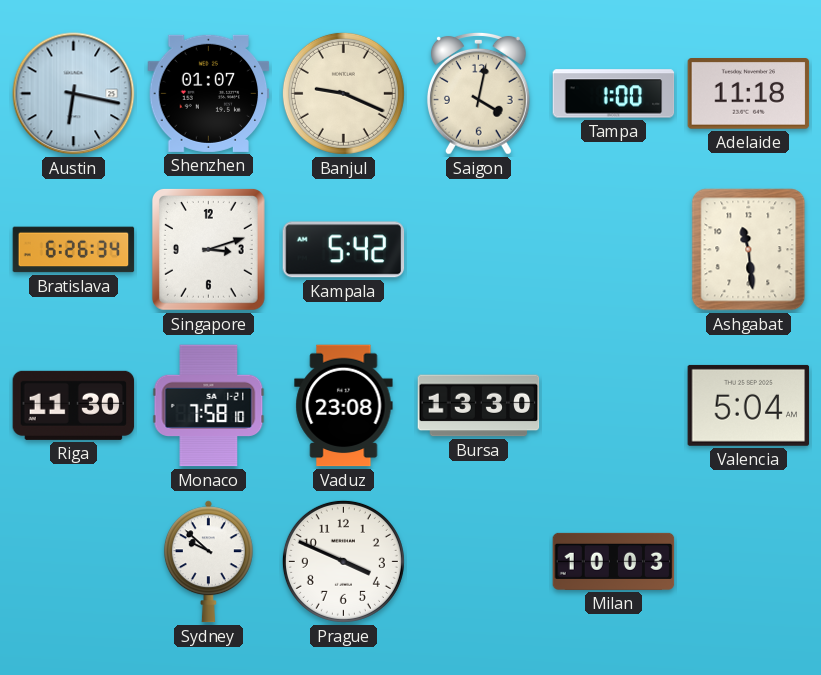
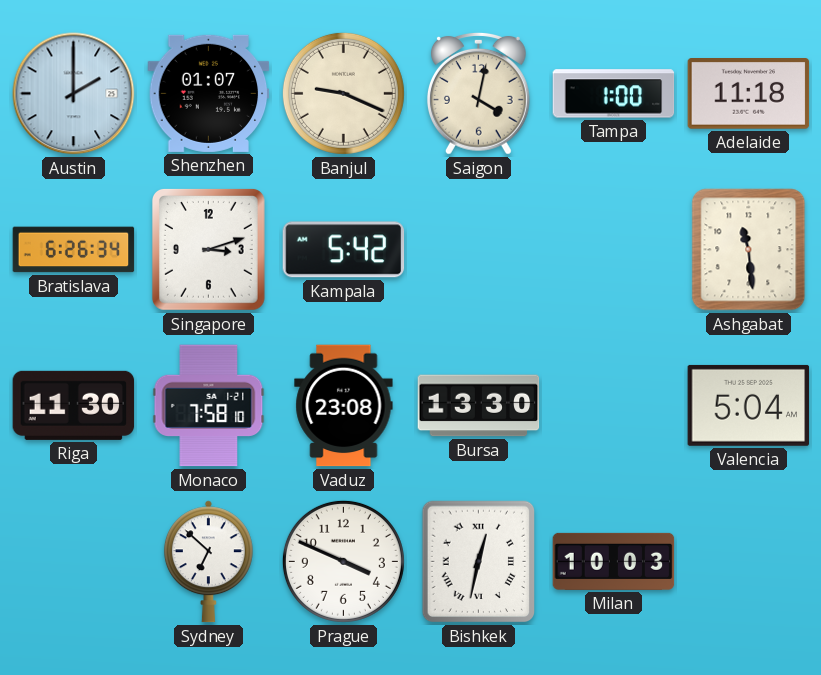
Austin: 6:17 -> 2:00 (74, 94)
Sydney: 9:52 -> 6:52 (208, 562)
Bishkek: none -> 12:32 (479, 562)
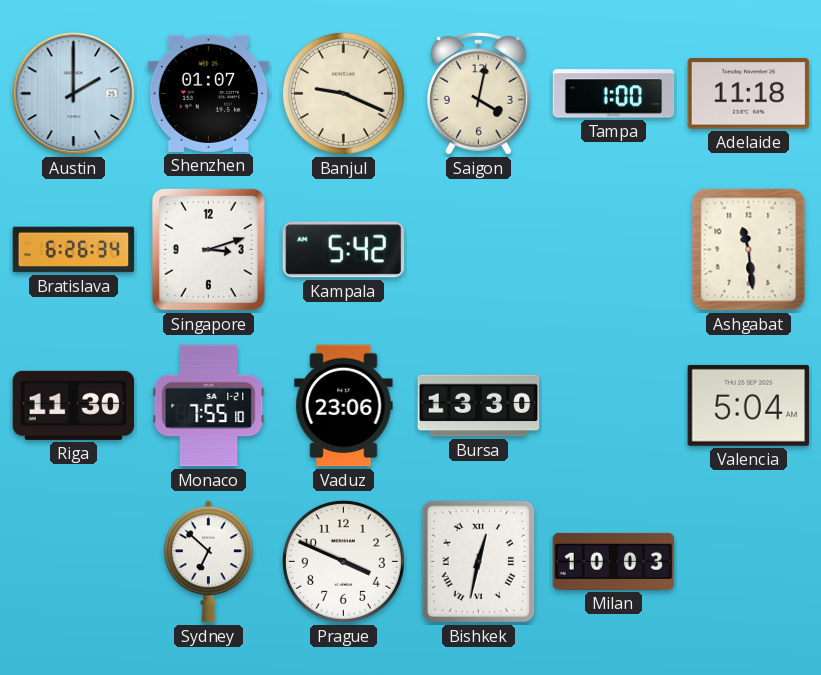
Monaco: 7:58 -> 7:55 (209, 406)
Vaduz: 23:08 -> 23:06 (344, 406)
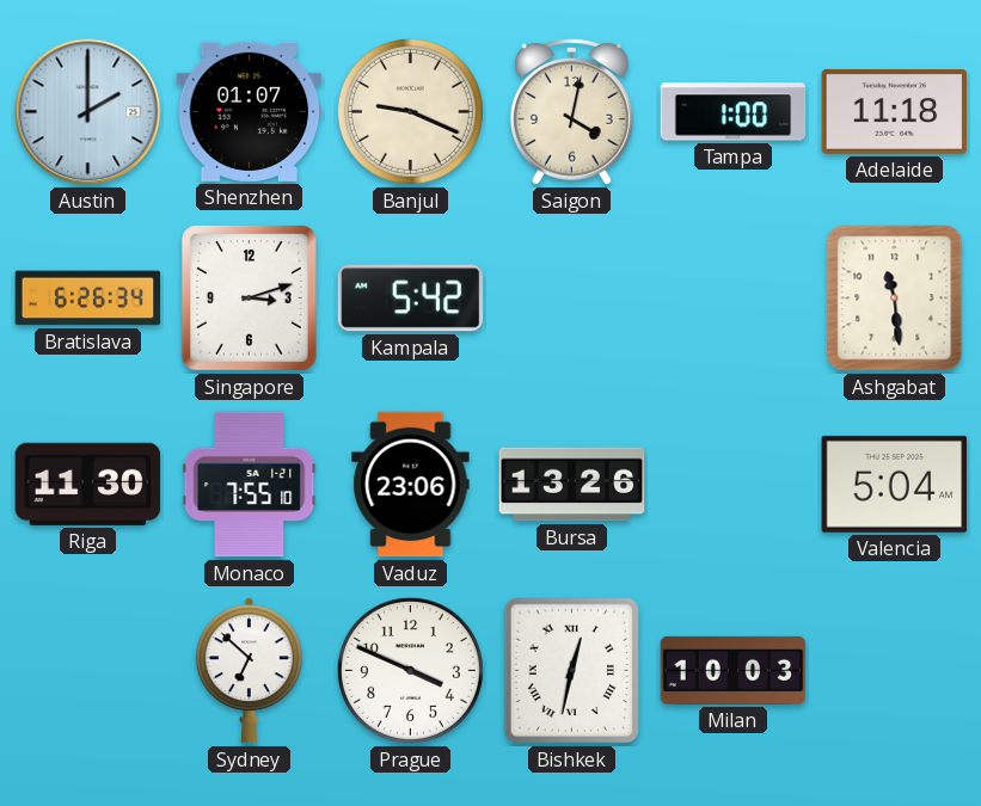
Bursa: 13:30 -> 13:26 (572, 485)
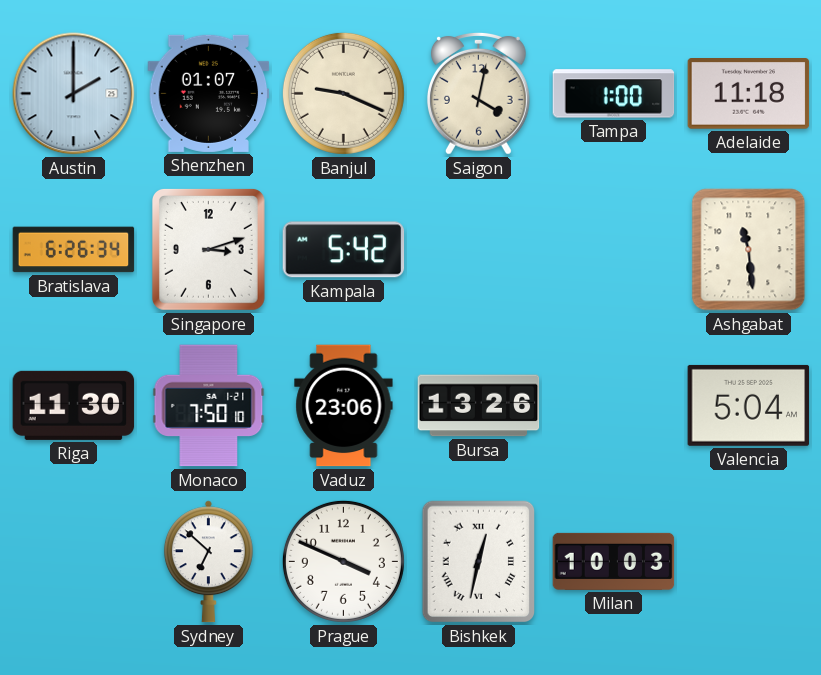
Monaco: 7:55 -> 7:50 (209, 406)
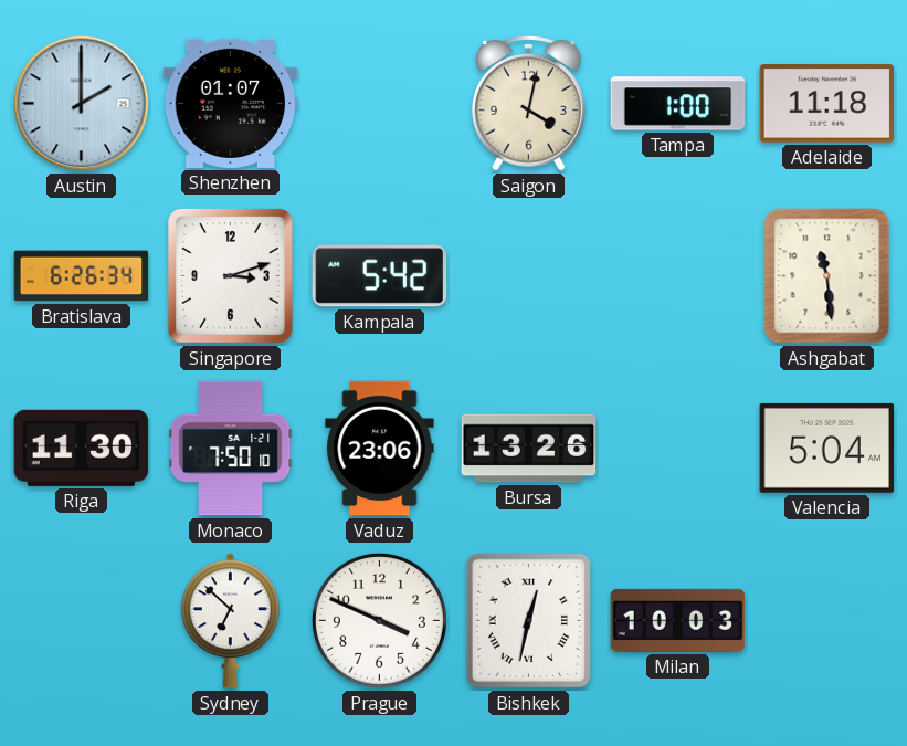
Banjul: 9:19 -> none (343, 93)
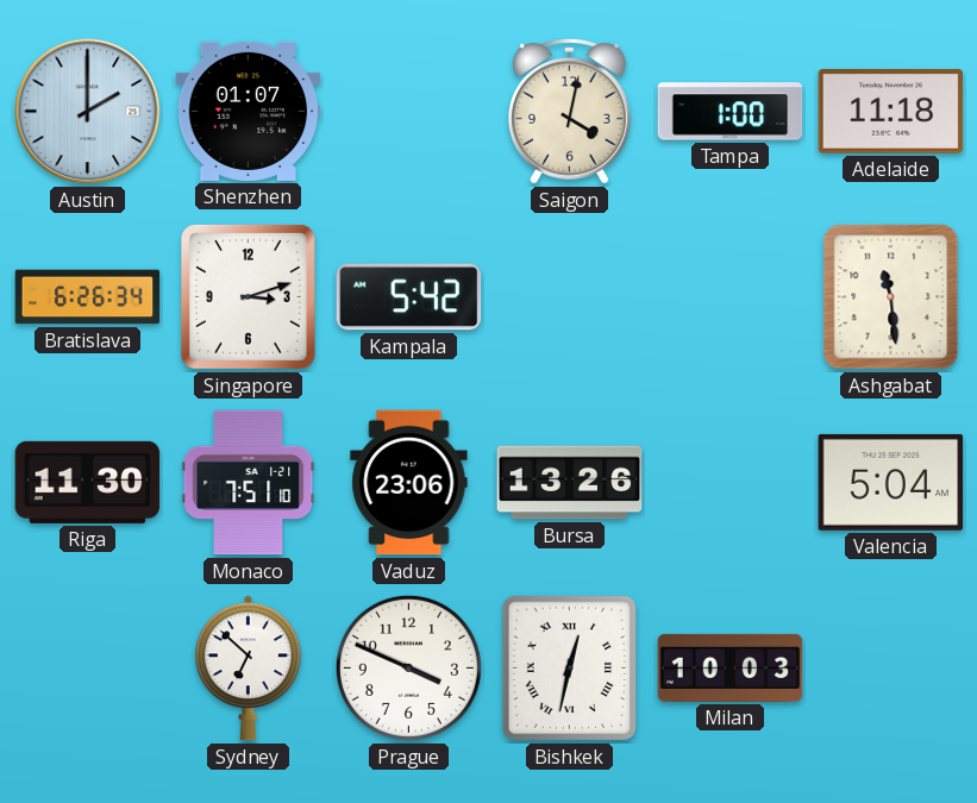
Monaco: 7:50 -> 7:51 (249, 483)
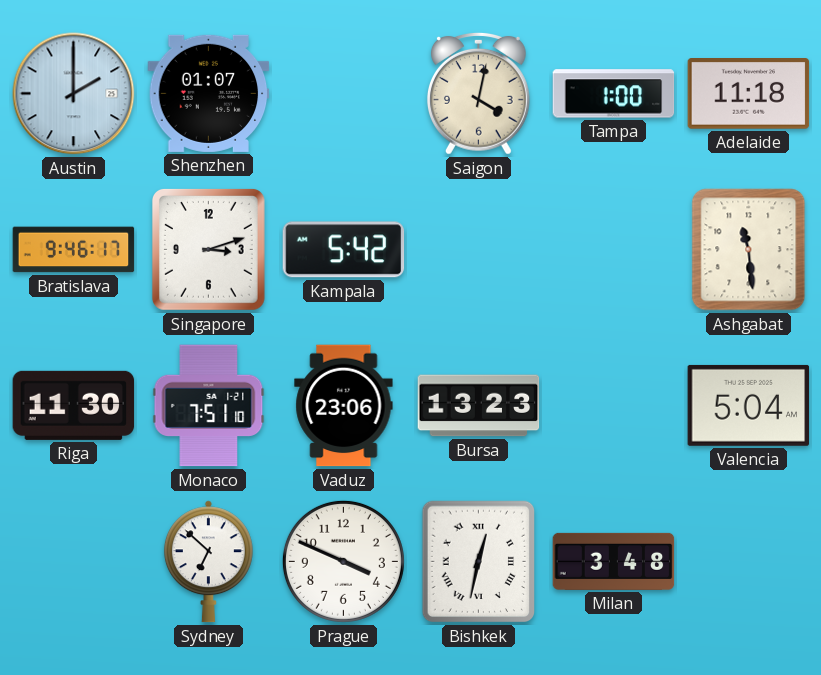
Bratislava: 6:26 -> 9:46 (74, 250)
Bursa: 13:26 -> 13:23 (479, 406)
Milan: 10:03 -> 3:48 (614, 561)
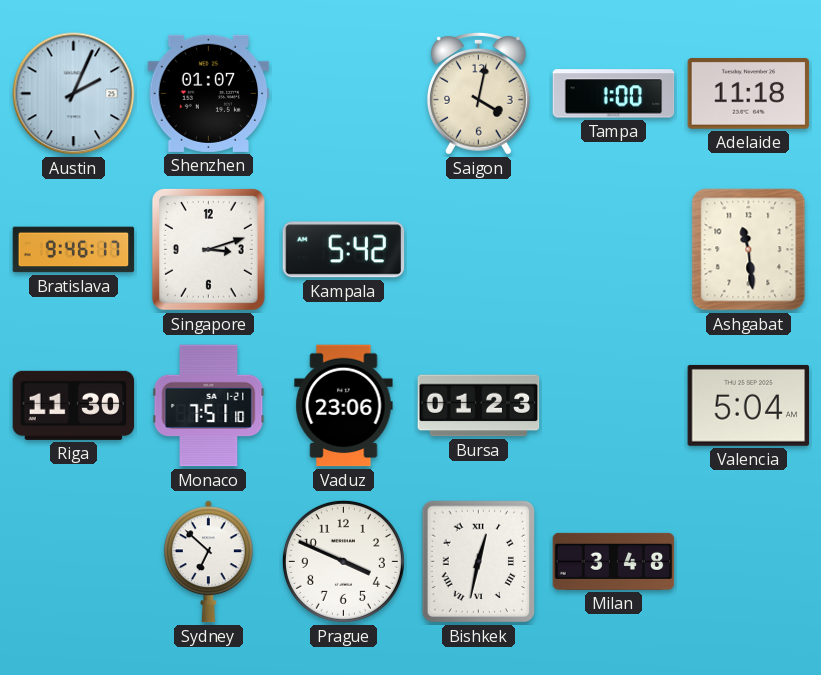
Austin: 2:00 -> 2:04 (74, 94)
Bursa: 13:23 -> 01:23 (479, 406)
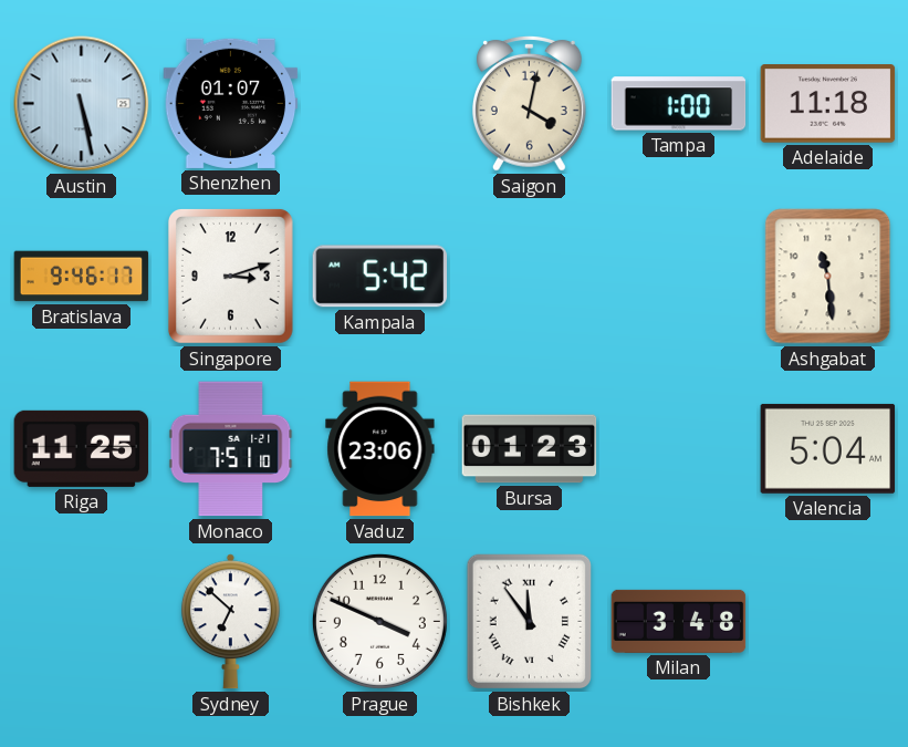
Austin: 2:04 -> 5:28 (82, 104)
Riga: 11:30 -> 11:25 (82, 448)
Bishkek: 12:32 -> 11:54 (530, 622)
